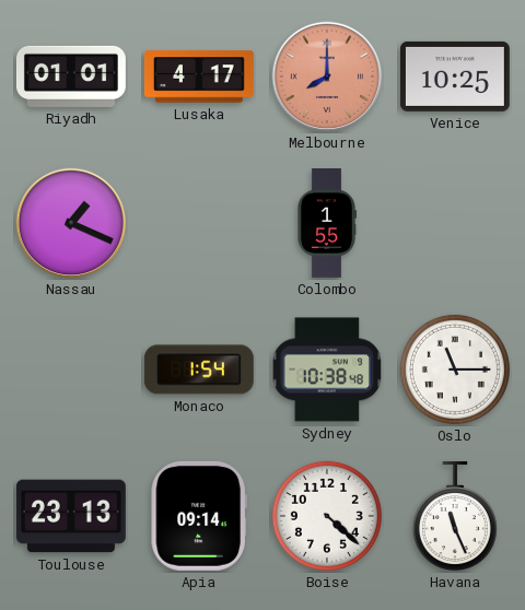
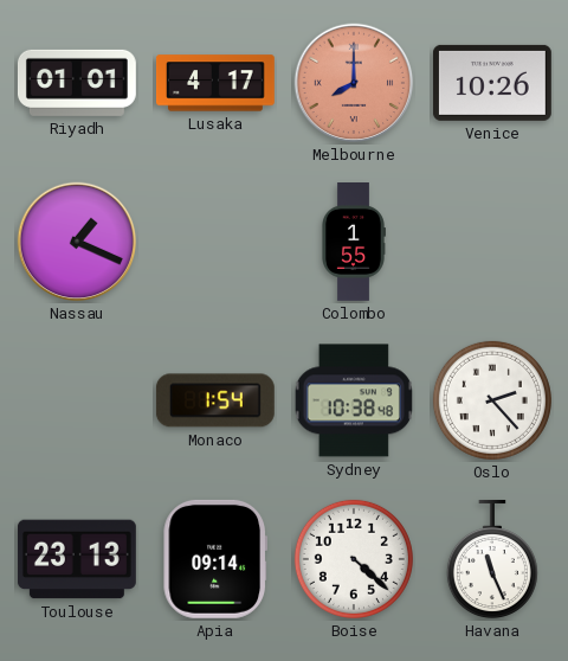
Venice: 10:25 -> 10:26 (492, 83)
Oslo: 11:15 -> 2:23 (492, 400)
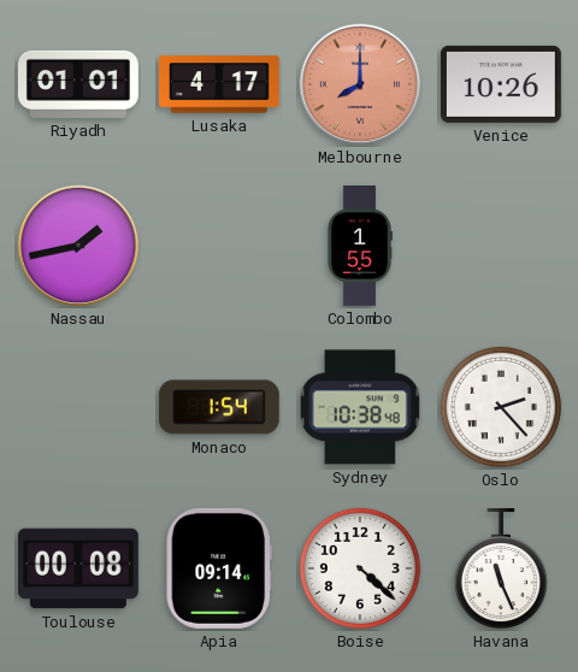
Nassau: 1:19 -> 1:43 (78, 246)
Toulouse: 23:13 -> 00:08 (78, 568)
